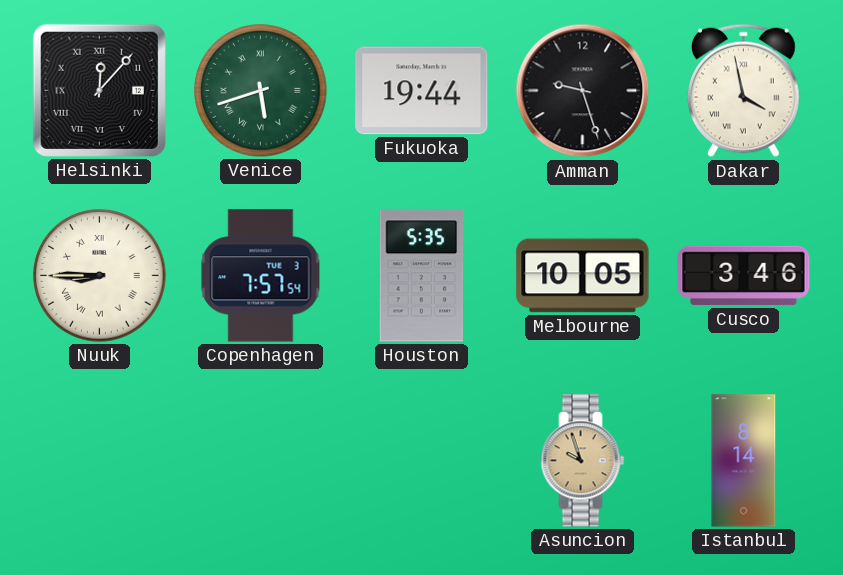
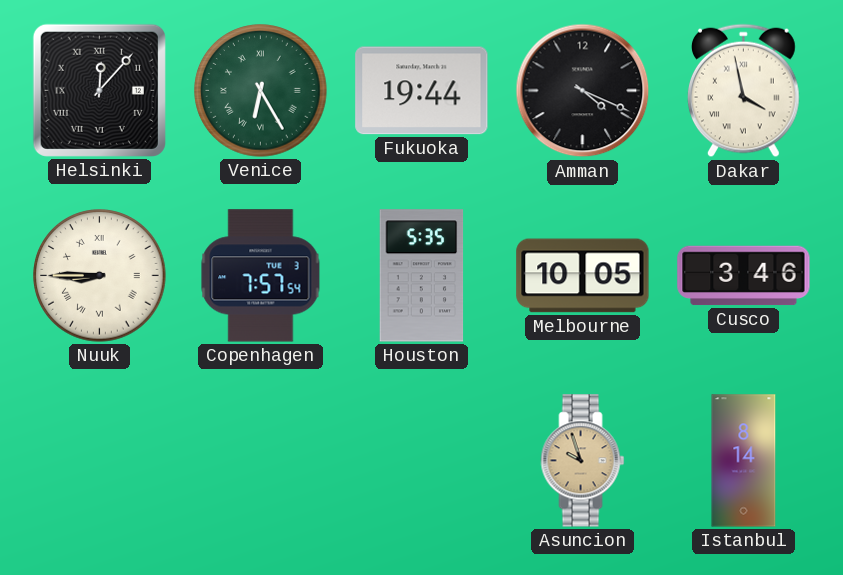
Venice: 5:42 -> 6:25 (261, 91)
Amman: 9:27 -> 4:19 (583, 91)
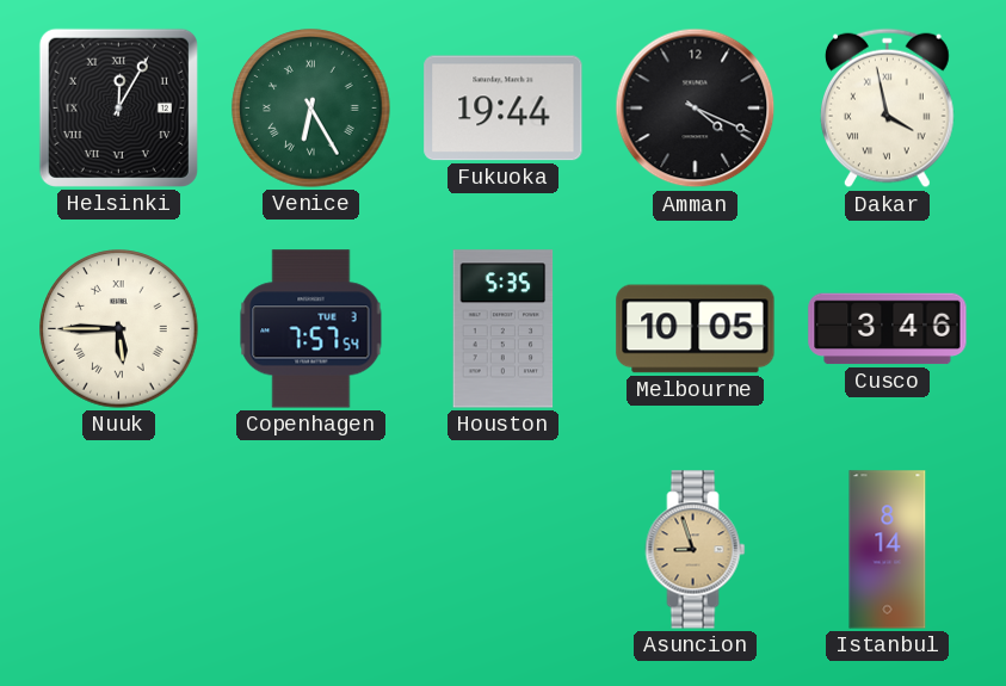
Helsinki: 12:07 -> 12:05 (118, 107)
Nuuk: 8:45 -> 5:45 (119, 329)
Asuncion: 9:57 -> 8:57 (696, 550)
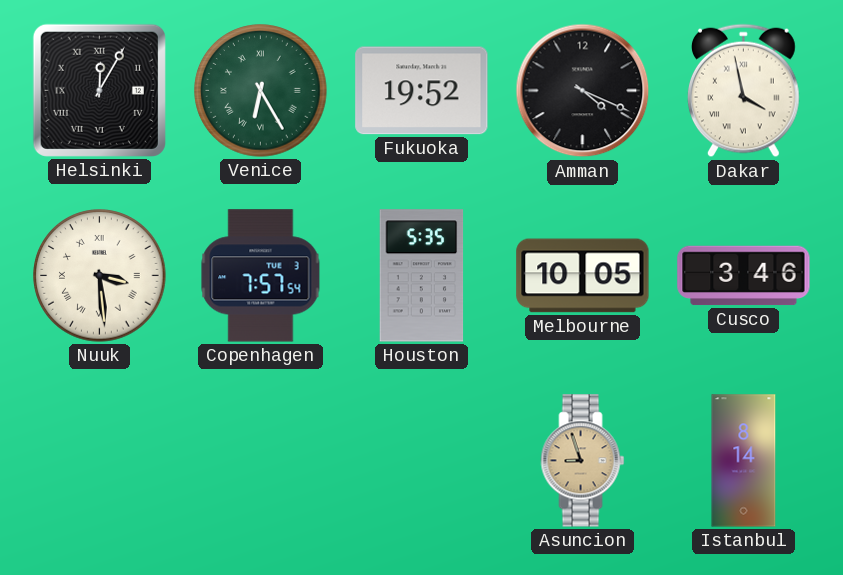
Fukuoka: 19:44 -> 19:52 (422, 91)
Nuuk: 5:45 -> 3:29 (100, 276)
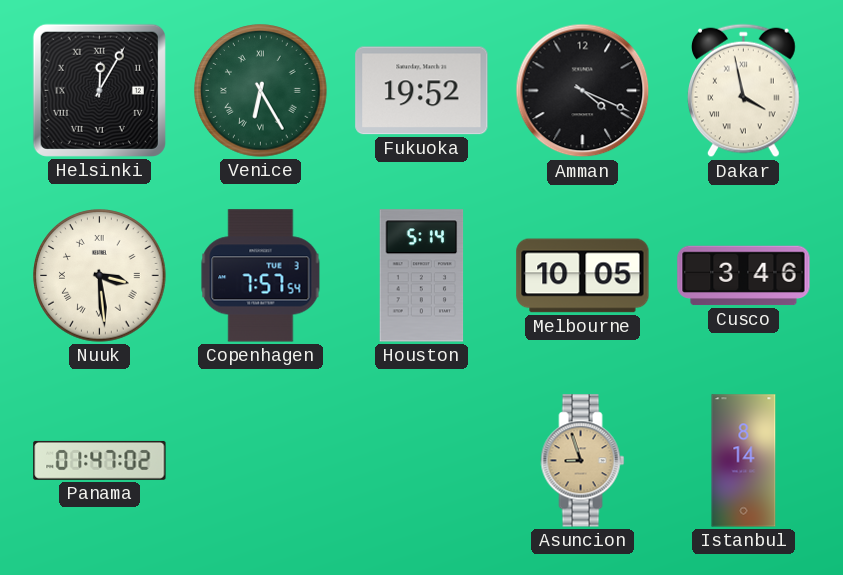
Houston: 5:35 -> 5:14 (422, 276)
Panama: none -> 01:47 (100, 460)
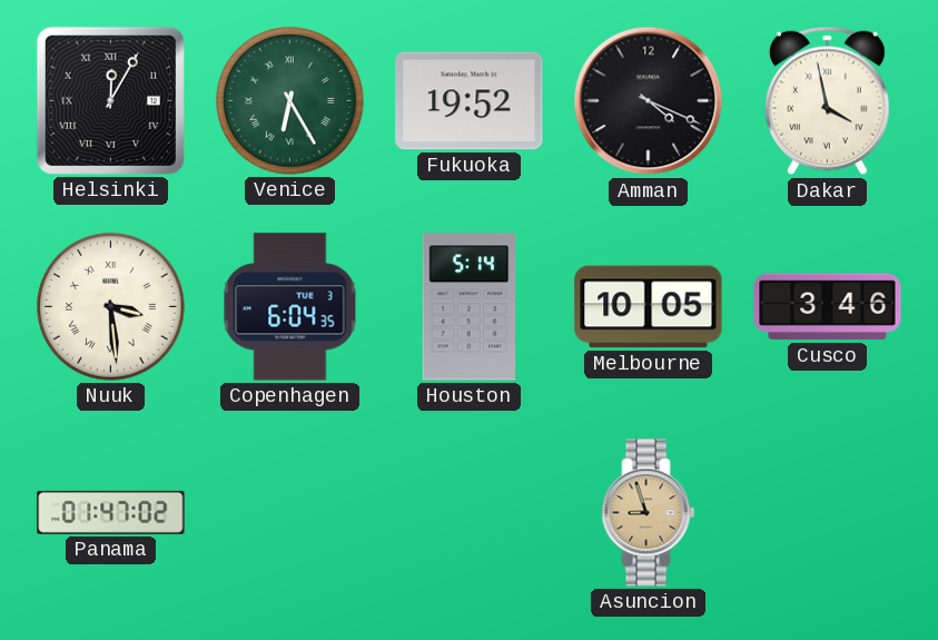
Copenhagen: 7:57 -> 6:04 (290, 307)
Istanbul: 8:14 -> none (744, 461)
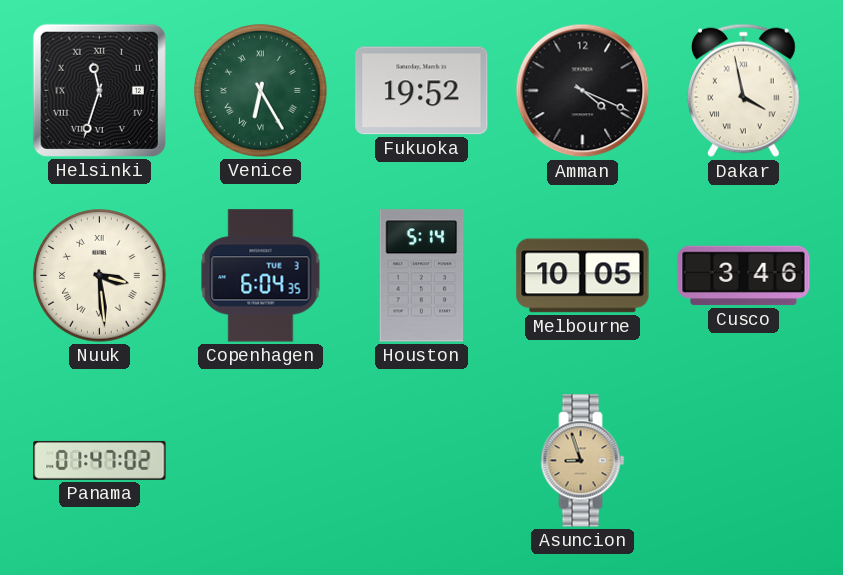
Helsinki: 12:05 -> 11:33 (99, 90)
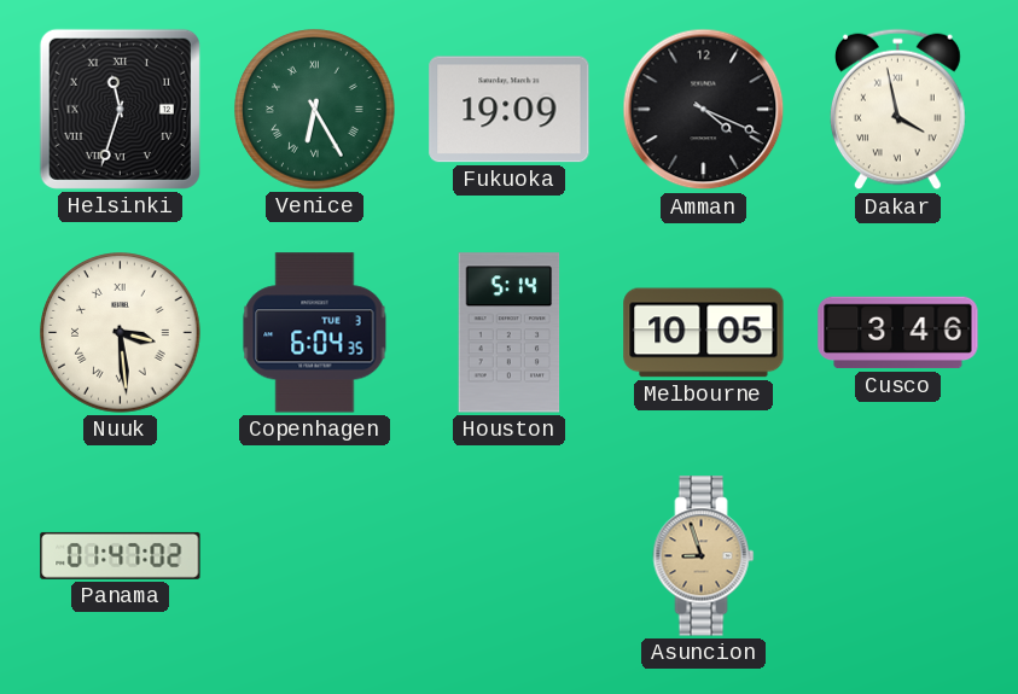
Fukuoka: 19:52 -> 19:09 (510, 110)
